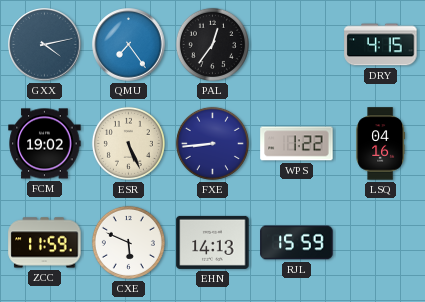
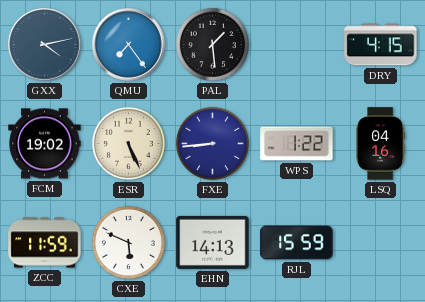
PAL: 12:36 -> 1:29 (212, 44)
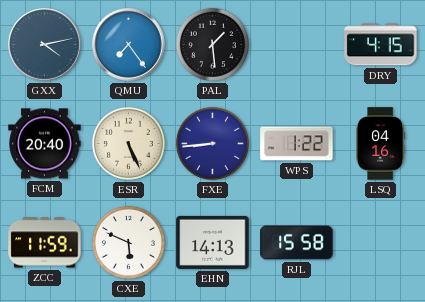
FCM: 19:02 -> 20:40 (45, 144)
RJL: 15:59 -> 15:58 (297, 243)
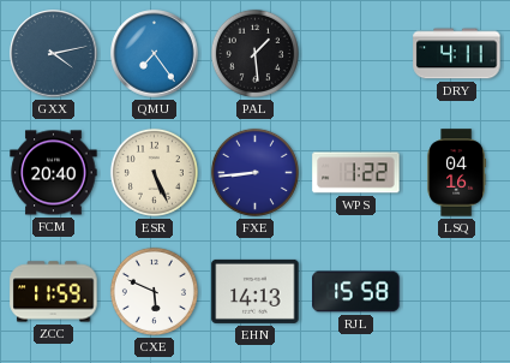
DRY: 4:15 -> 4:11 (457, 54)
